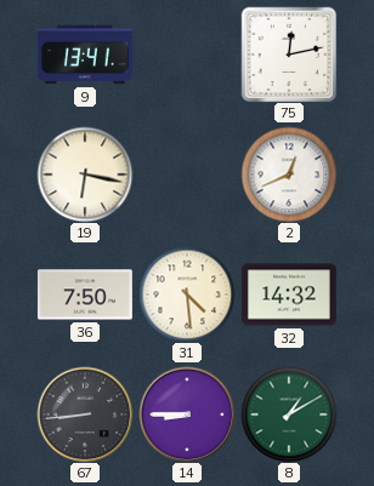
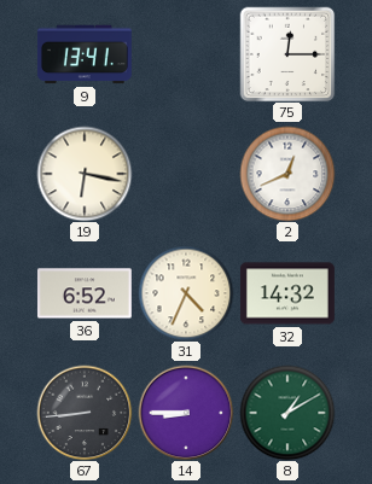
75: 12:13 -> 12:15 (287, 54)
36: 7:50 -> 6:52 (85, 293)
31: 4:29 -> 4:34 (186, 293)
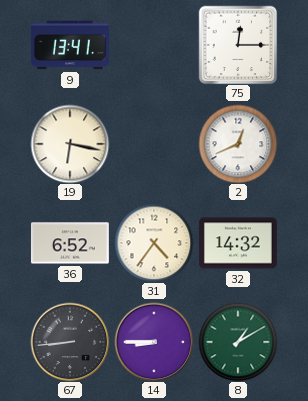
31: 4:34 -> 4:36 (154, 243)
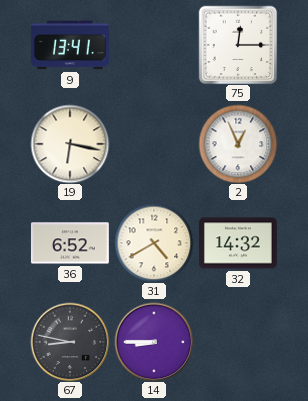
2: 12:41 -> 12:56 (238, 144)
31: 4:36 -> 4:40 (154, 243)
67: 8:44 -> 8:47 (70, 342)
8: 1:10 -> none (238, 342)
